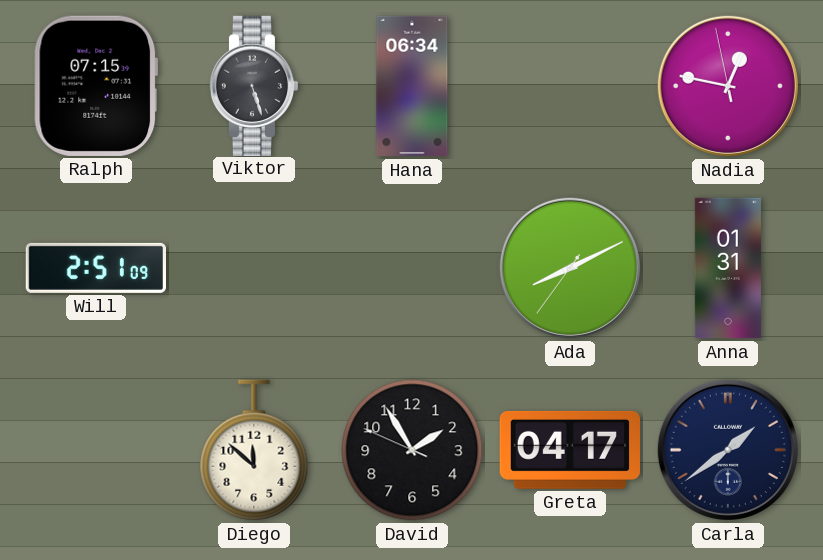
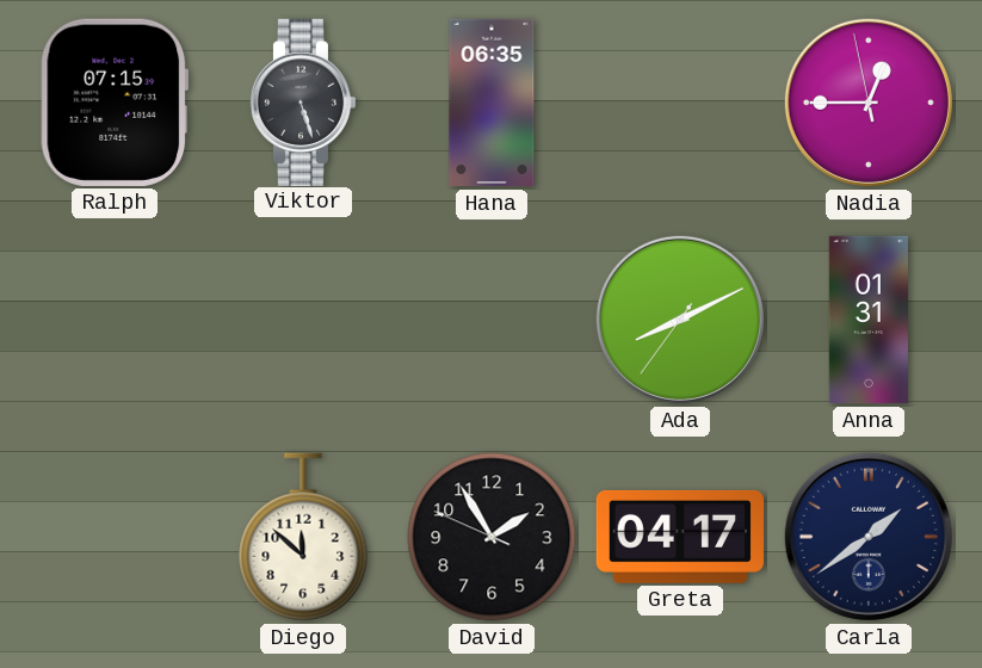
Hana: 06:34 -> 06:35 (492, 103)
Nadia: 12:46 -> 12:44 (869, 103)
Will: 2:51 -> none (95, 268)
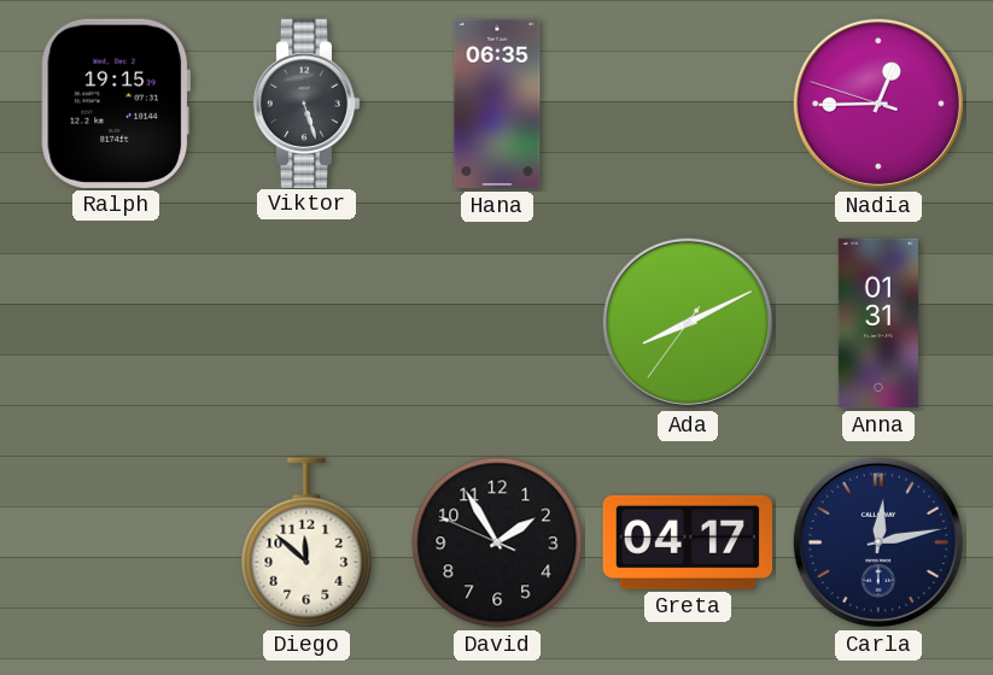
Ralph: 07:15 -> 19:15 (116, 104)
Nadia: 12:44:58 -> 12:44:48 (878, 104)
Carla: 1:39 -> 12:13 (878, 542)
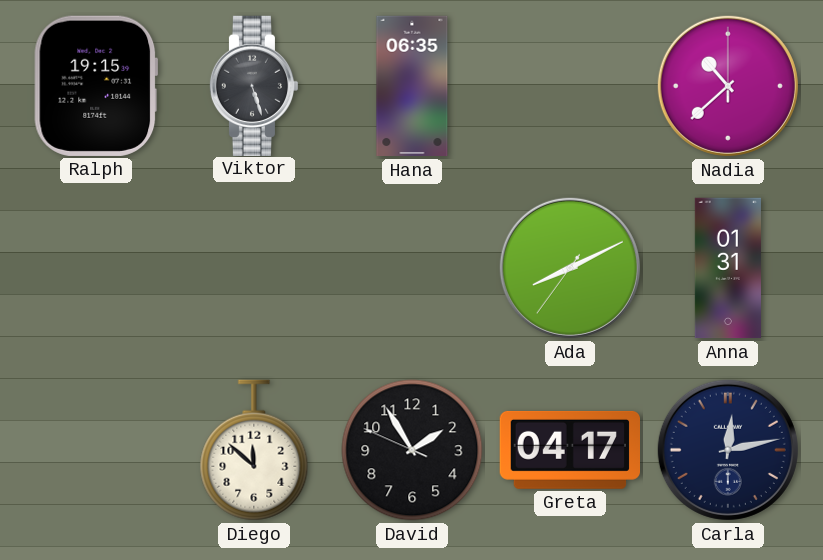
Nadia: 12:44 -> 10:38 (728, 86)
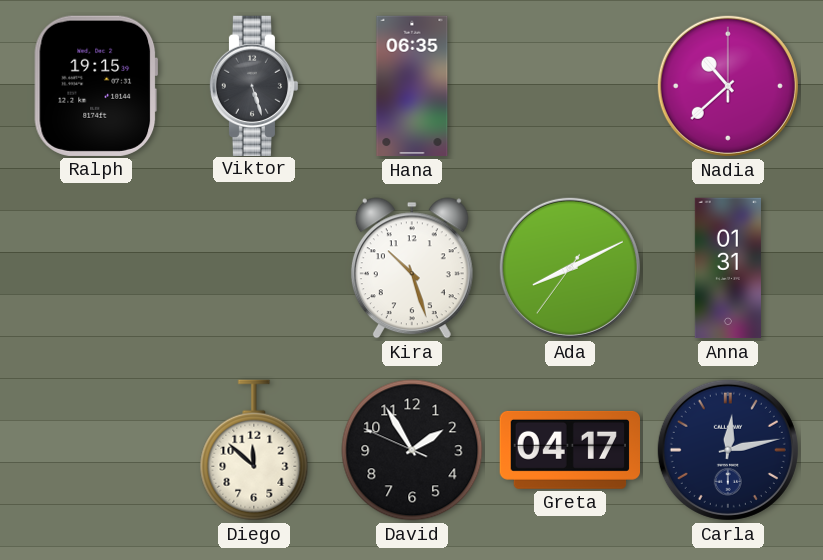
Kira: none -> 10:27 (412, 268)
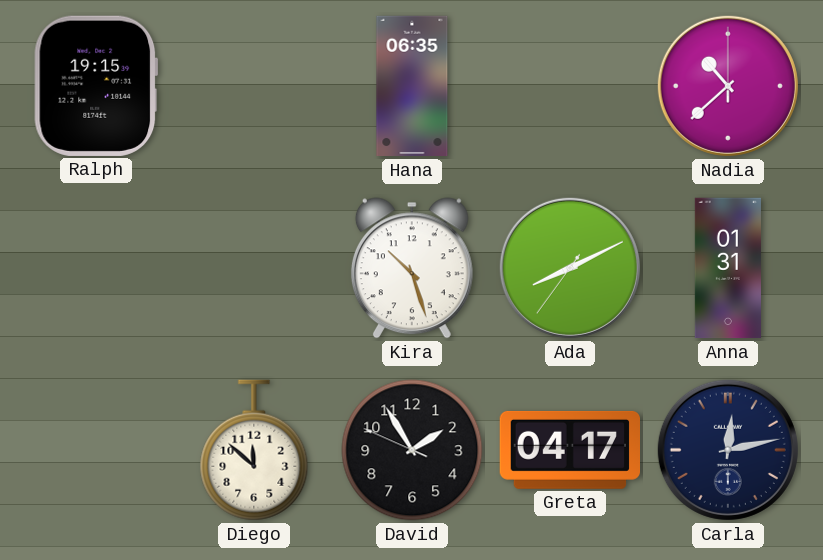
Viktor: 5:27 -> none (254, 85)
